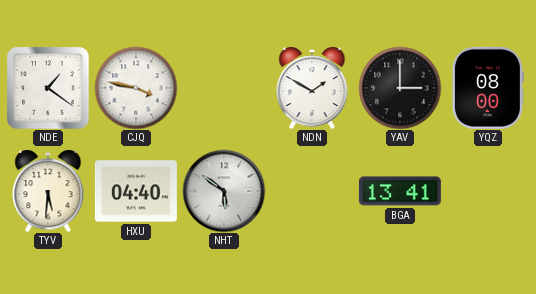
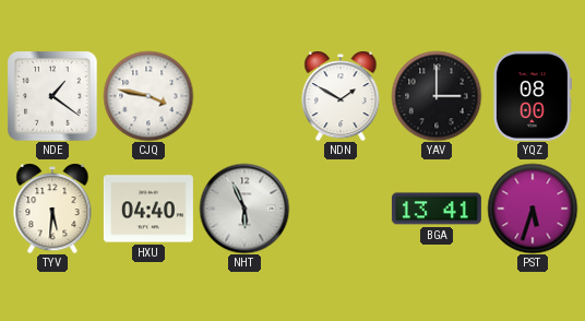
NHT: 5:51 -> 5:56 (244, 209)
PST: none -> 5:33 (533, 209)
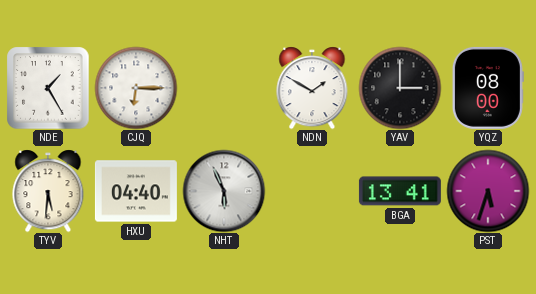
NDE: 1:21 -> 1:25 (48, 88)
CJQ: 3:47 -> 6:15 (136, 88)
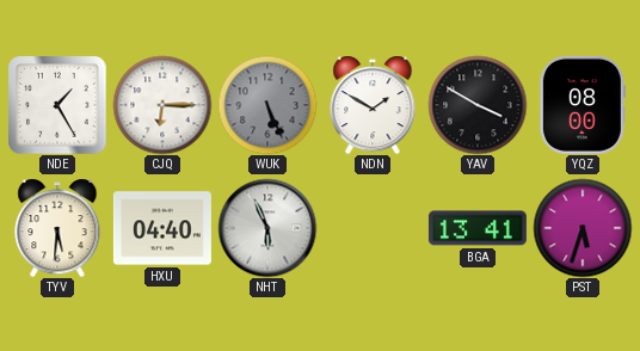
WUK: none -> 5:26 (267, 105)
YAV: 3:00 -> 3:50 (478, 105)
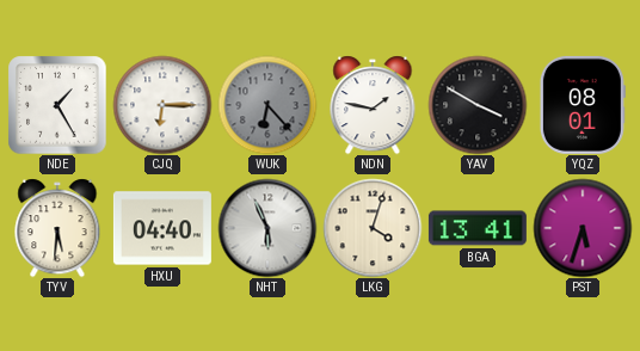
WUK: 5:26 -> 6:23 (267, 105)
NDN: 1:50 -> 1:47 (373, 105)
YQZ: 08:00 -> 08:01 (583, 105)
LKG: none -> 4:03 (373, 228)
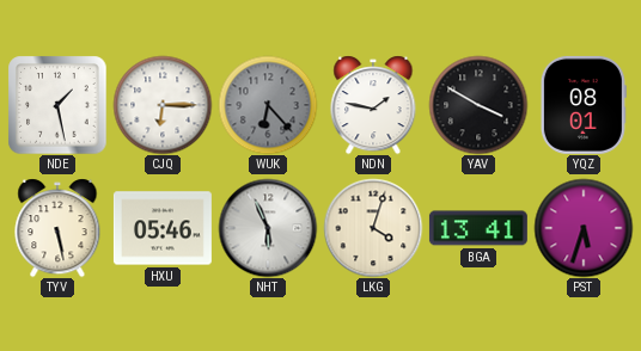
NDE: 1:25 -> 1:28 (57, 105)
TYV: 5:31 -> 5:28 (57, 228)
HXU: 04:40 -> 05:46 (163, 228)
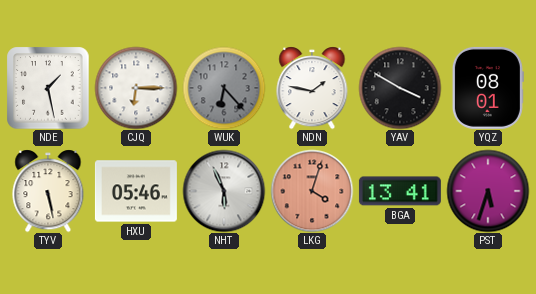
LKG dial: cream -> salmon (312, 191)
